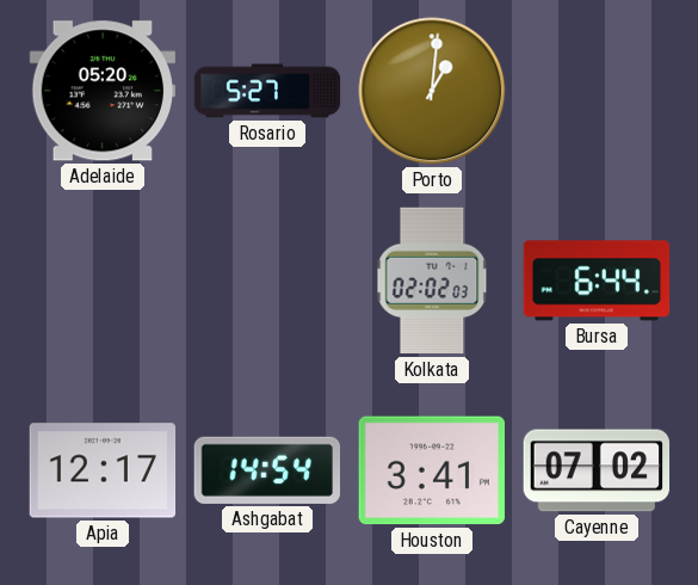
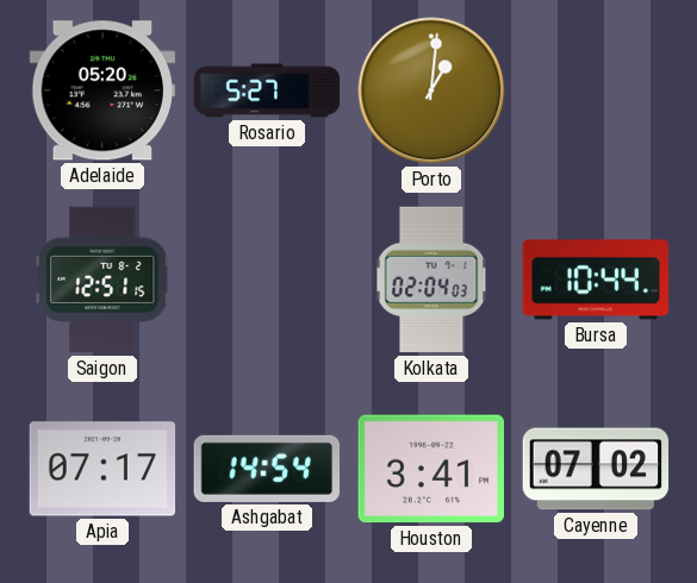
Saigon: none -> 12:51 (102, 280)
Kolkata: 02:02 -> 02:04 (431, 280)
Bursa: 6:44 -> 10:44 (596, 280)
Apia: 12:17 -> 07:17 (102, 469)
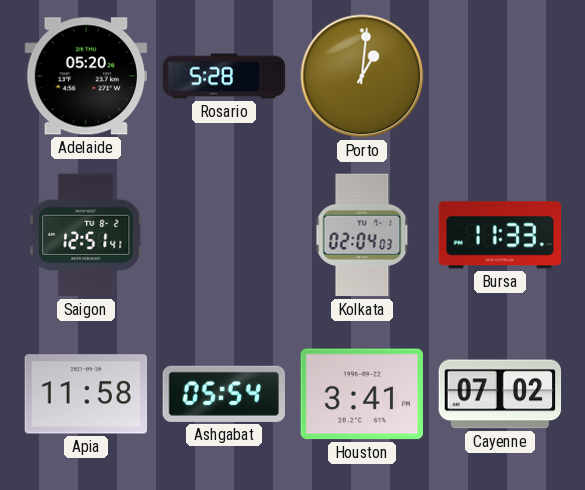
Rosario: 5:27 -> 5:28 (224, 76)
Saigon: 12:51:15 -> 12:51:41 (86, 235)
Bursa: 10:44 -> 11:33 (500, 235)
Apia: 07:17 -> 11:58 (86, 394)
Ashgabat: 14:54 -> 05:54 (223, 394)
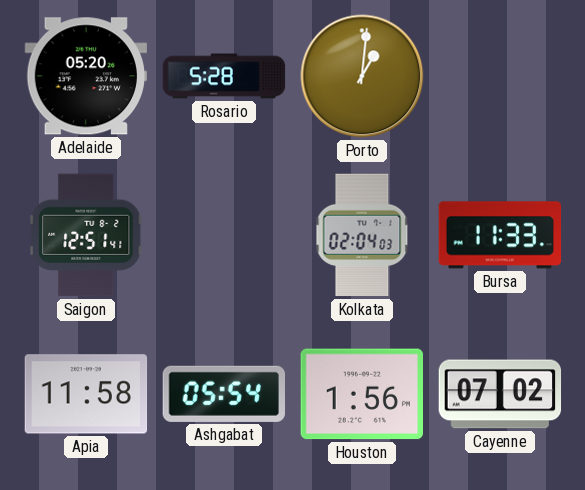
Houston: 3:41 -> 1:56 (361, 394)
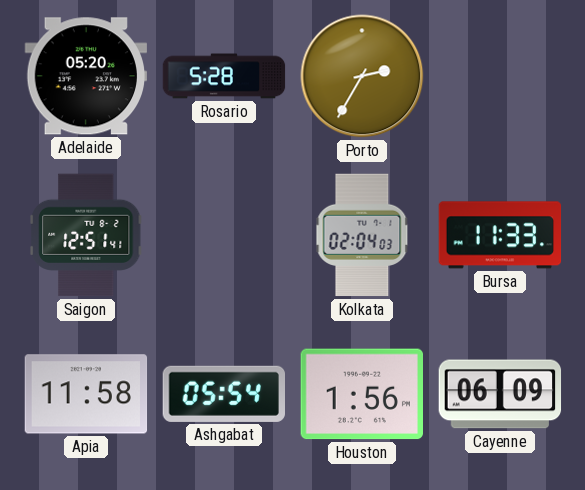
Porto: 1:01 -> 2:35 (362, 76)
Cayenne: 07:02 -> 06:09 (500, 394)
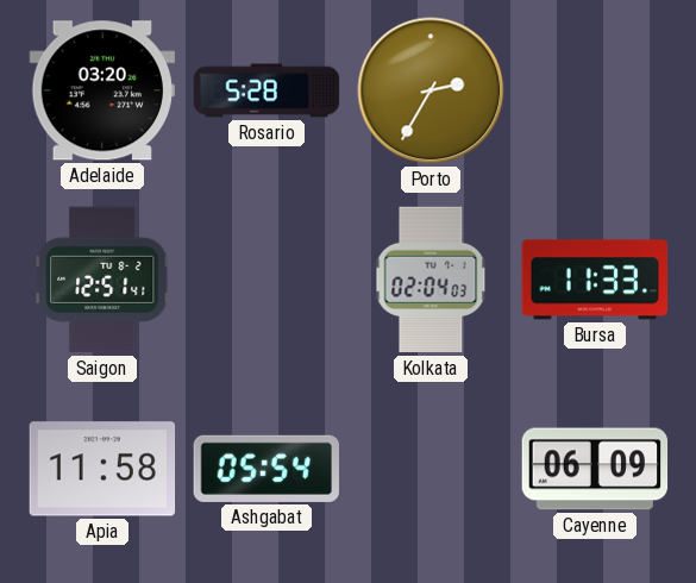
Adelaide: 05:20 -> 03:20 (101, 90)
Houston: 1:56 -> none (361, 394)
